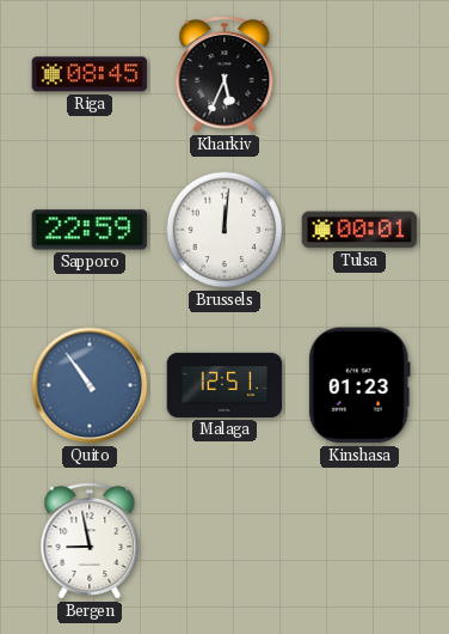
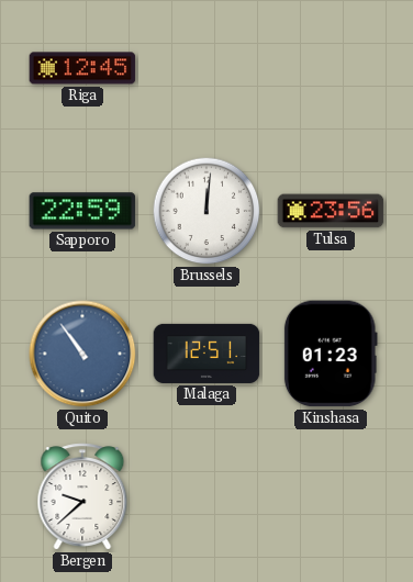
Riga: 08:45 -> 12:45 (82, 68)
Kharkiv: 5:34 -> none (224, 74)
Tulsa: 00:01 -> 23:56 (331, 211)
Bergen: 8:58 -> 9:38 (82, 496)
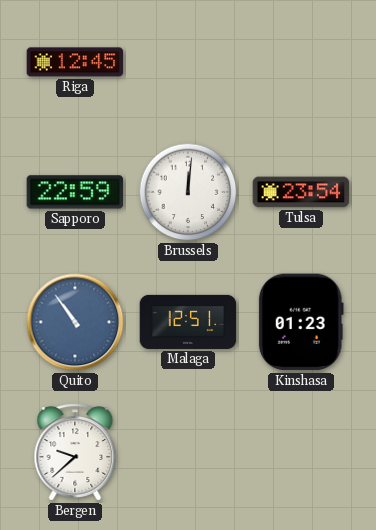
Tulsa: 23:56 -> 23:54 (301, 192)
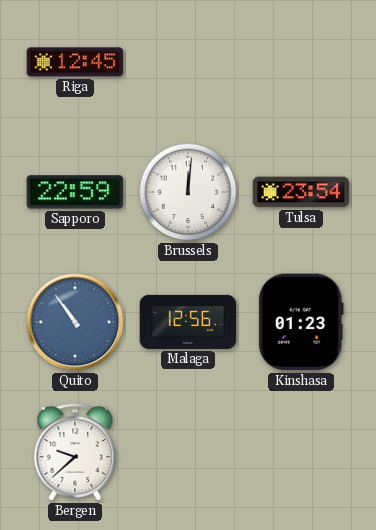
Malaga: 12:51 -> 12:56 (188, 322)
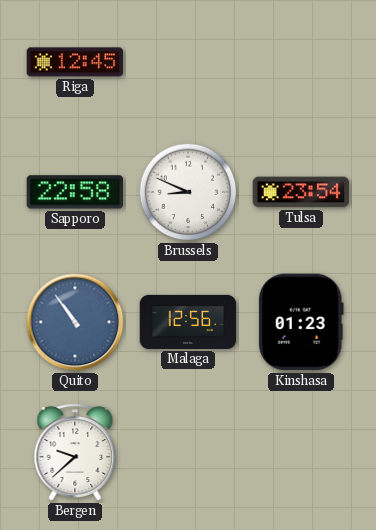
Sapporo: 22:59 -> 22:58 (75, 192)
Brussels: 12:01 -> 8:49 (188, 192)
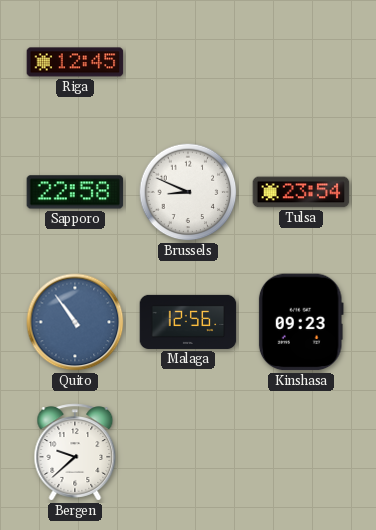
Kinshasa: 01:23 -> 09:23 (301, 322)
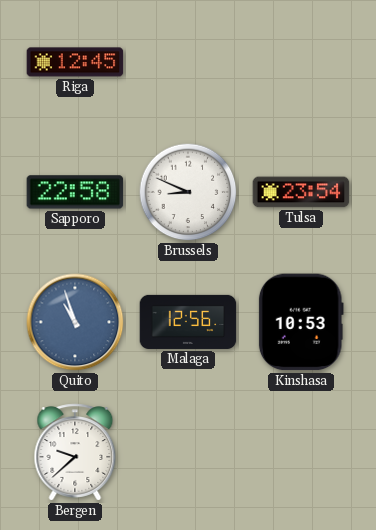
Quito: 10:54 -> 10:57 (75, 322)
Kinshasa: 09:23 -> 10:53 (301, 322)
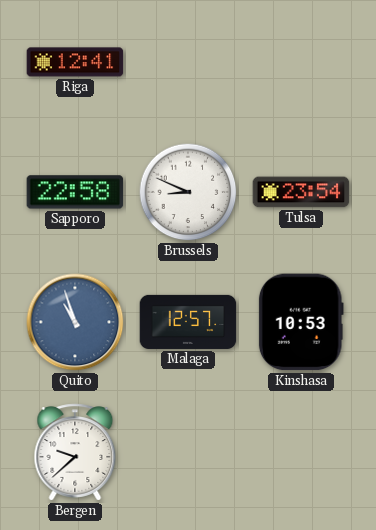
Riga: 12:45 -> 12:41 (75, 62)
Malaga: 12:56 -> 12:57 (188, 322)
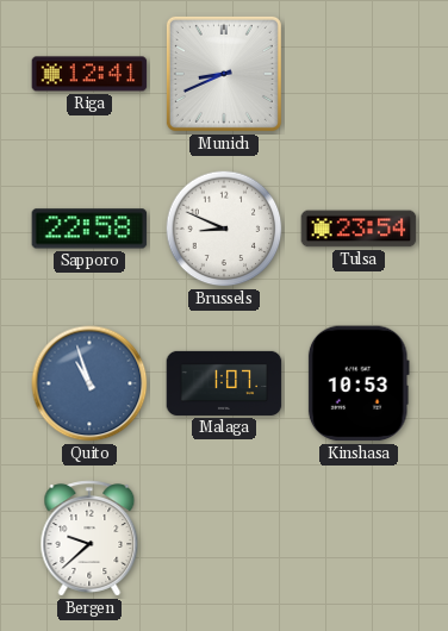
Munich: none -> 8:41 (224, 74)
Malaga: 12:57 -> 1:07 (224, 383)
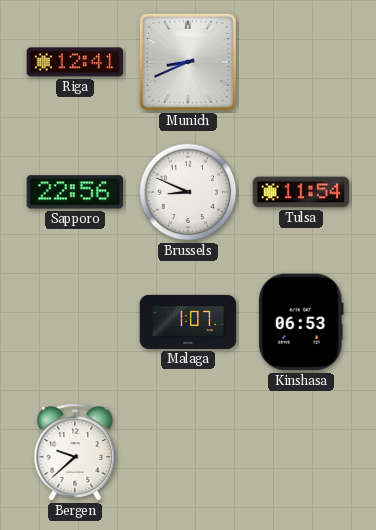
Sapporo: 22:58 -> 22:56 (75, 192)
Tulsa: 23:54 -> 11:54 (301, 192)
Quito: 10:57 -> none (89, 383)
Kinshasa: 10:53 -> 06:53 (301, 322)
